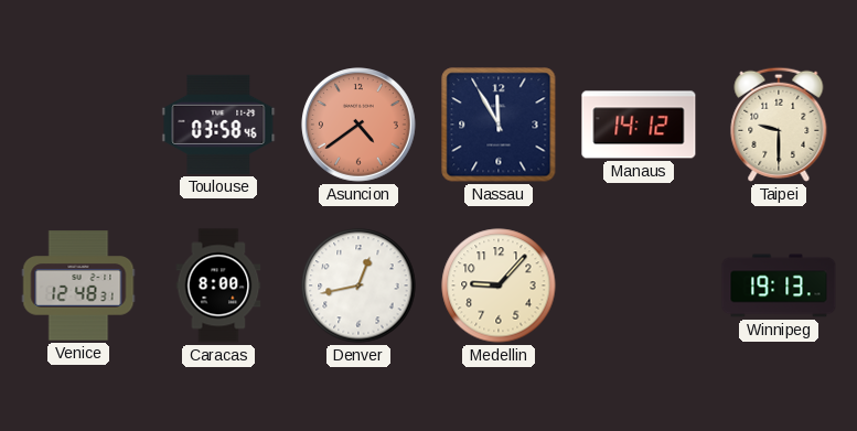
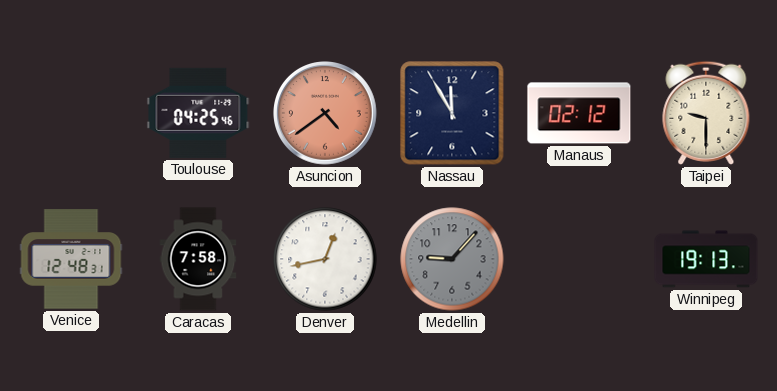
Toulouse: 03:58 -> 04:25 (198, 113)
Manaus: 14:12 -> 02:12 (579, 113)
Caracas: 8:00 -> 7:58 (198, 259)
Medellin dial: cream -> grey (452, 259)
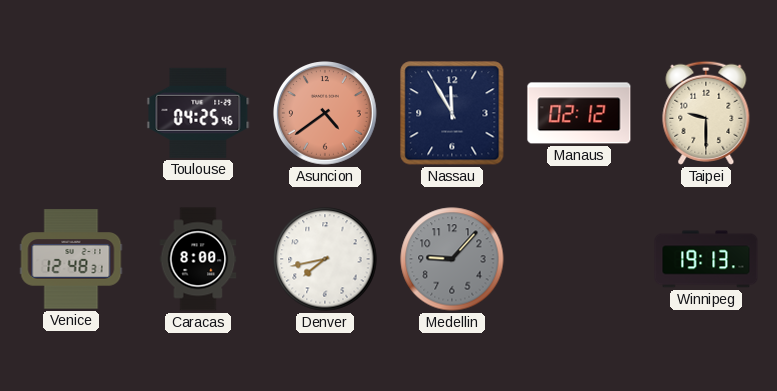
Caracas: 7:58 -> 8:00 (198, 259)
Denver: 12:43 -> 7:43 (325, 259)
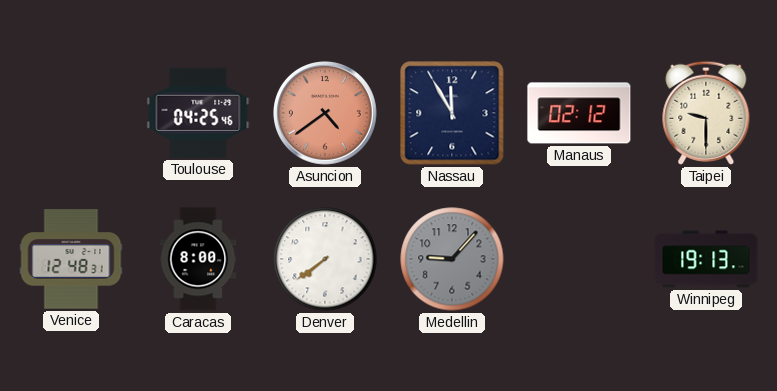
Denver: 7:43 -> 7:39 (325, 259)
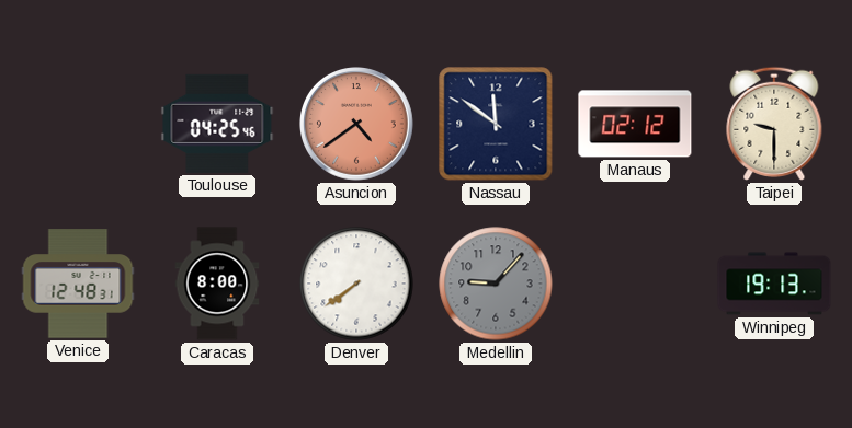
Nassau: 11:55 -> 11:51 (496, 124)
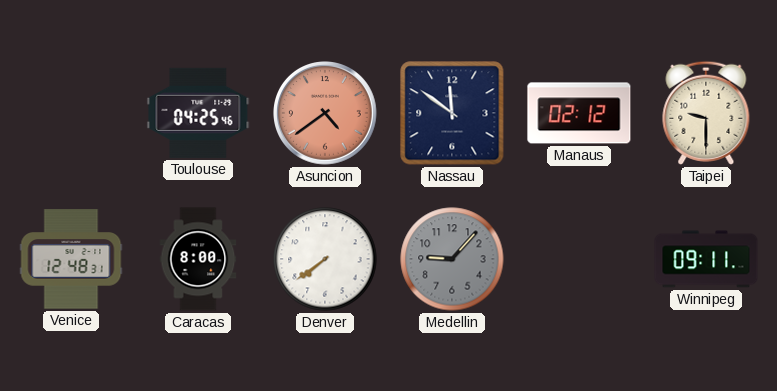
Winnipeg: 19:13 -> 09:11 (706, 259)
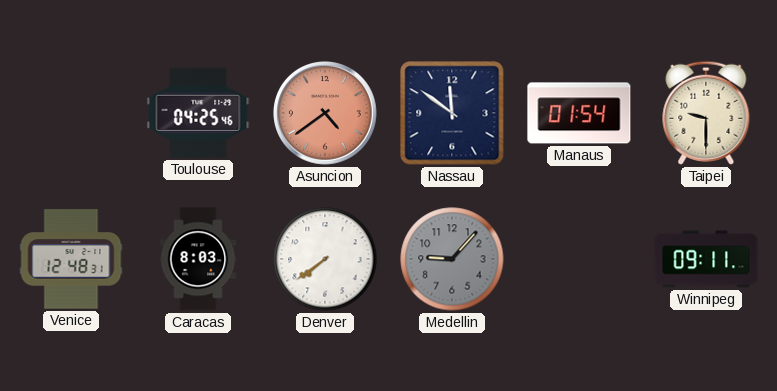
Manaus: 02:12 -> 01:54 (579, 113)
Caracas: 8:00 -> 8:03 (198, 259)
